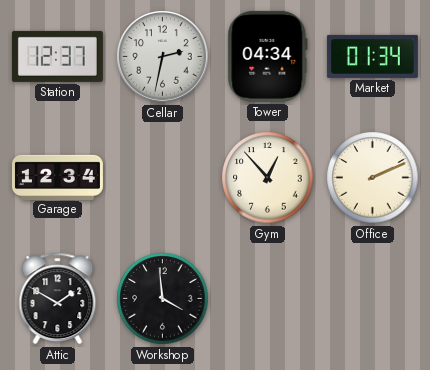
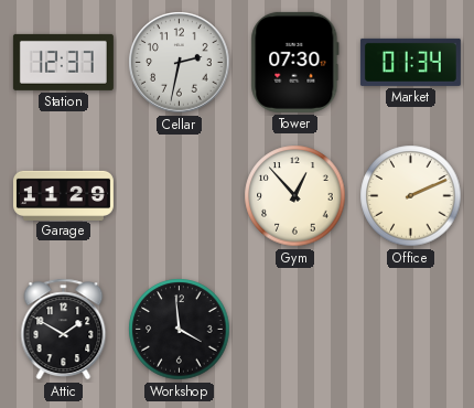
Tower: 04:34 -> 07:30 (295, 62)
Garage: 12:34 -> 11:29 (63, 195)
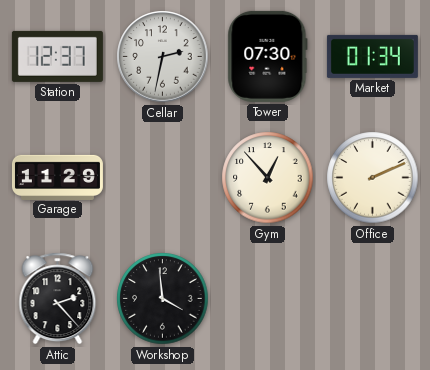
Attic: 1:50 -> 2:23 (58, 299)
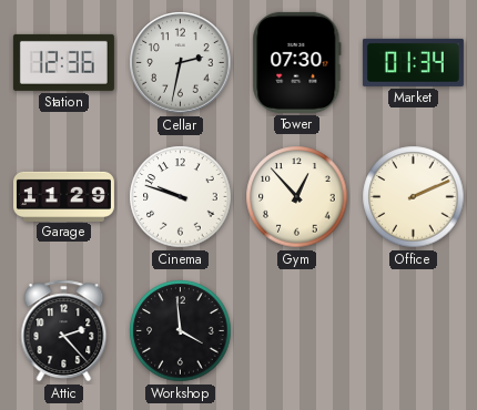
Station: 12:37 -> 12:36 (63, 62)
Cinema: none -> 9:48 (181, 197)
